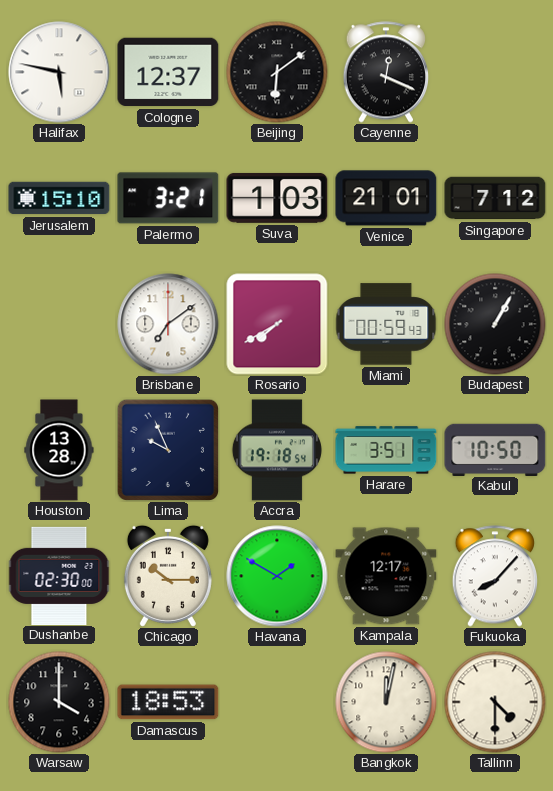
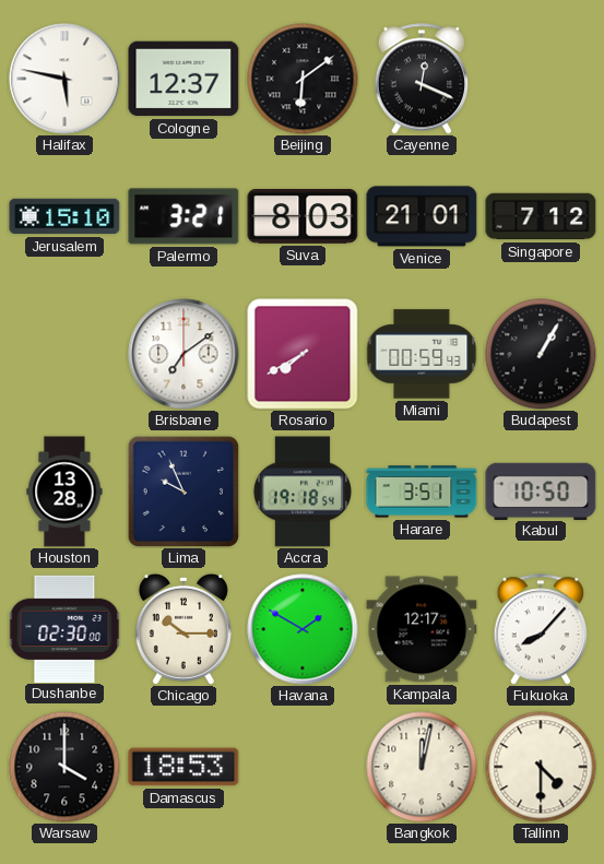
Suva: 1:03 -> 8:03 (303, 216)
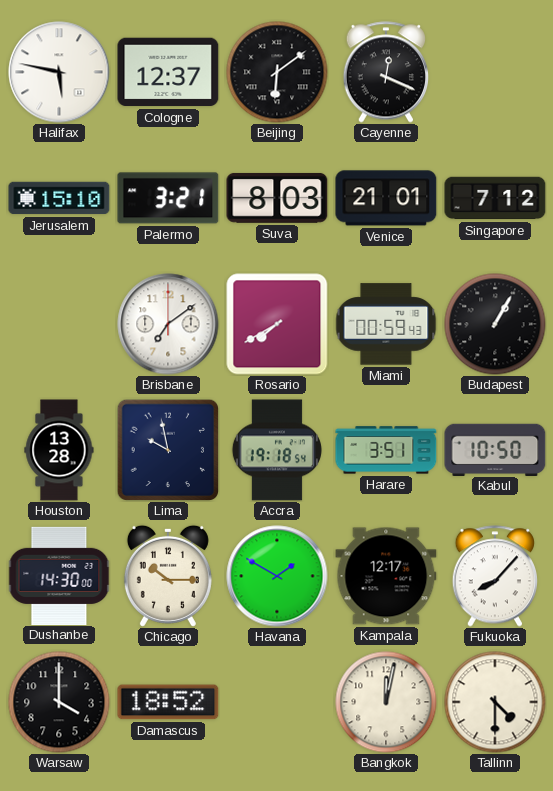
Lima: 9:56 -> 9:58 (168, 450)
Dushanbe: 02:30 -> 14:30 (59, 575)
Damascus: 18:53 -> 18:52 (168, 702)
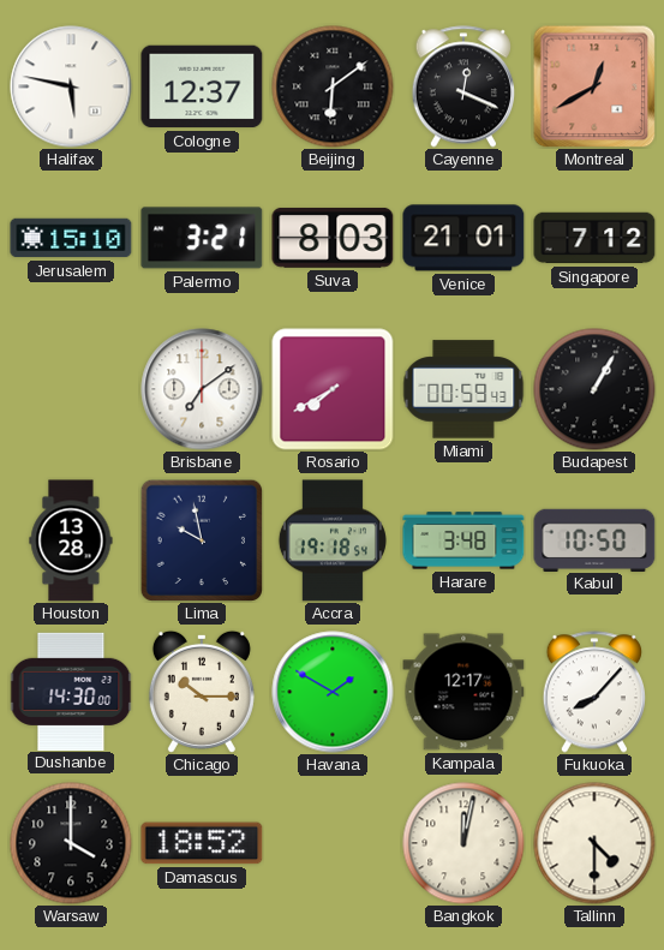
Montreal: none -> 12:40 (594, 86)
Harare: 3:51 -> 3:48 (463, 540)
